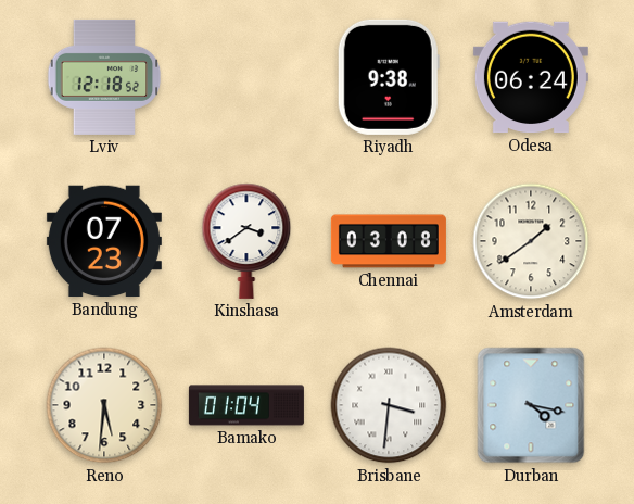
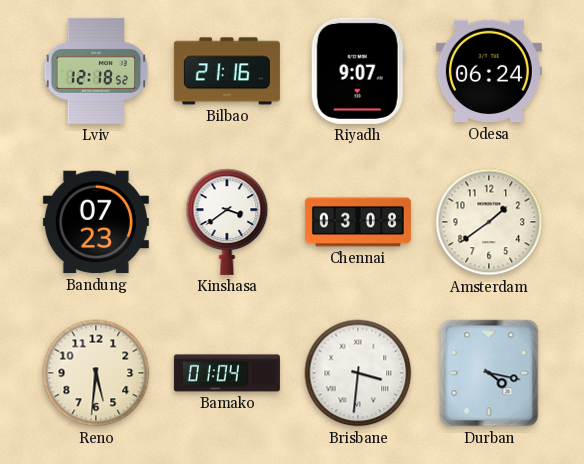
Bilbao: none -> 21:16 (227, 71)
Riyadh: 9:38 -> 9:07 (358, 71)
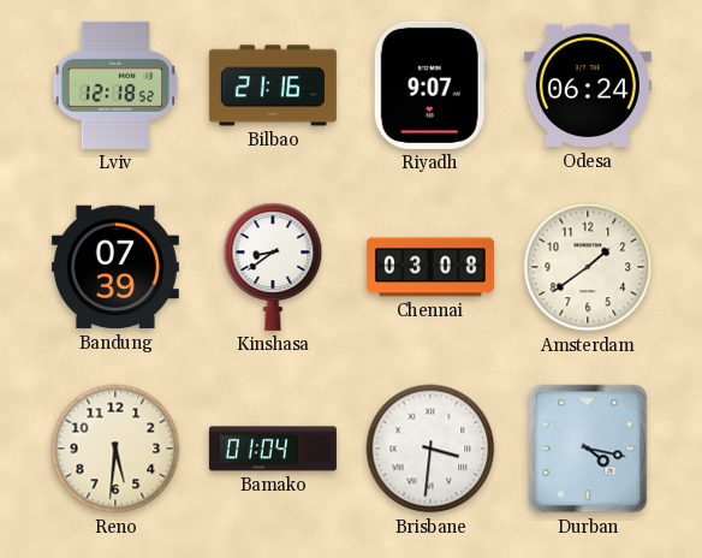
Bandung: 07:23 -> 07:39 (115, 267)
Kinshasa: 3:39 -> 8:39 (273, 267)
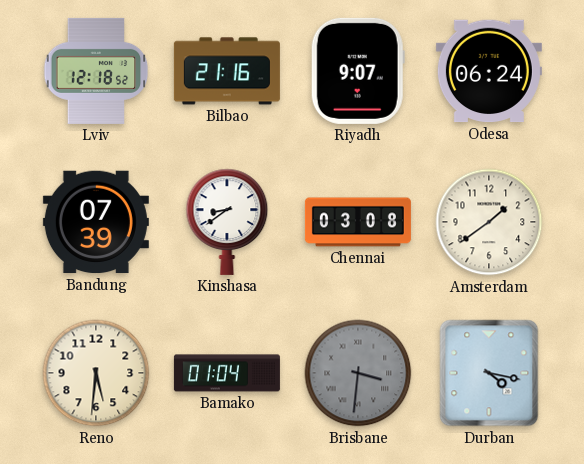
Brisbane dial: white -> grey (358, 373)
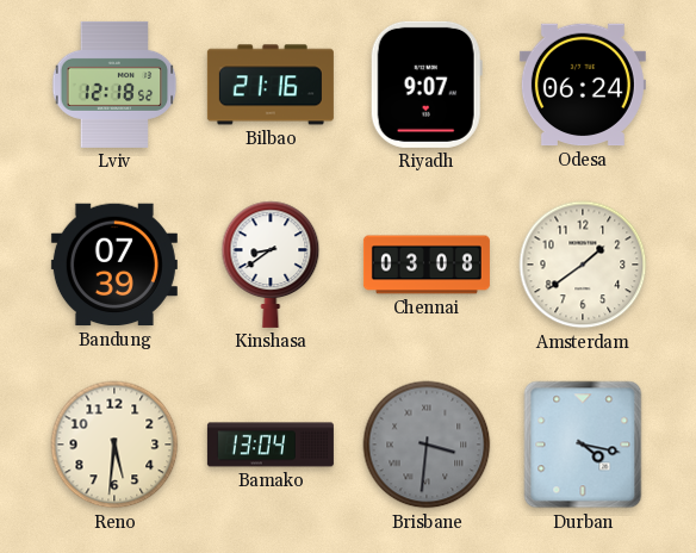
Bamako: 01:04 -> 13:04 (271, 445)
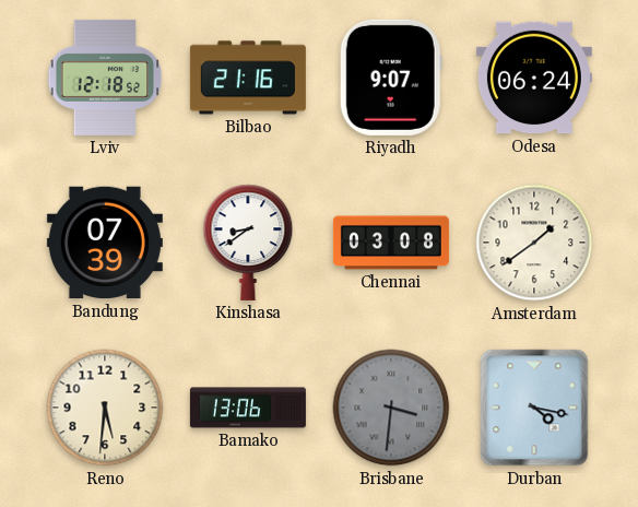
Bamako: 13:04 -> 13:06 (248, 408)
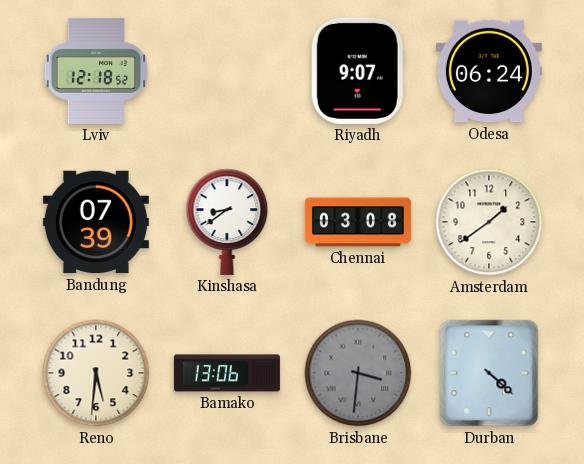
Bilbao: 21:16 -> none (248, 78)
Durban: 4:17 -> 4:22 (489, 373)
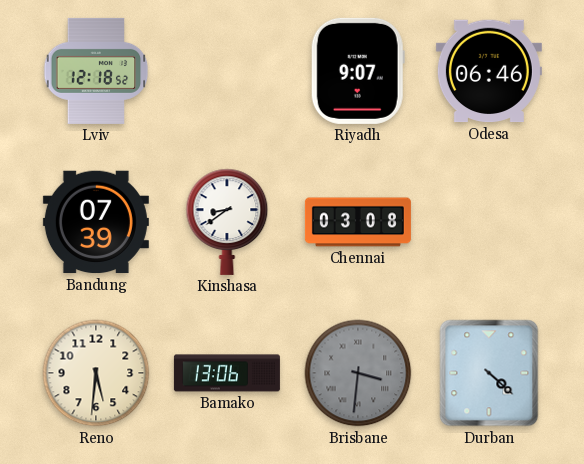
Odesa: 06:24 -> 06:46 (489, 71)
Amsterdam: 1:39 -> none (489, 222)
